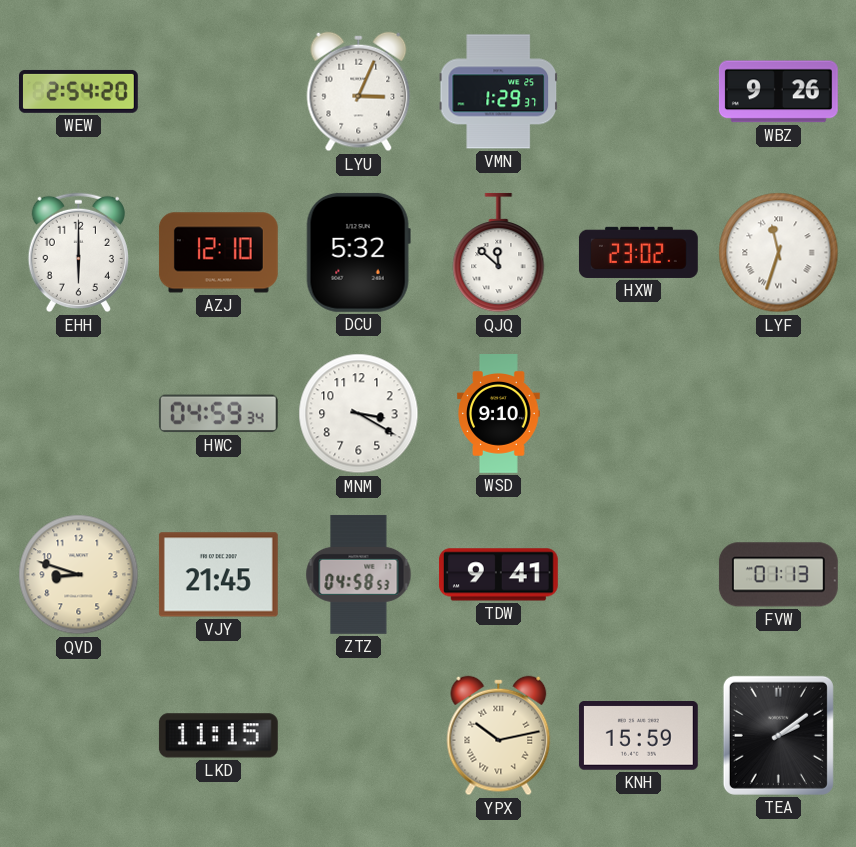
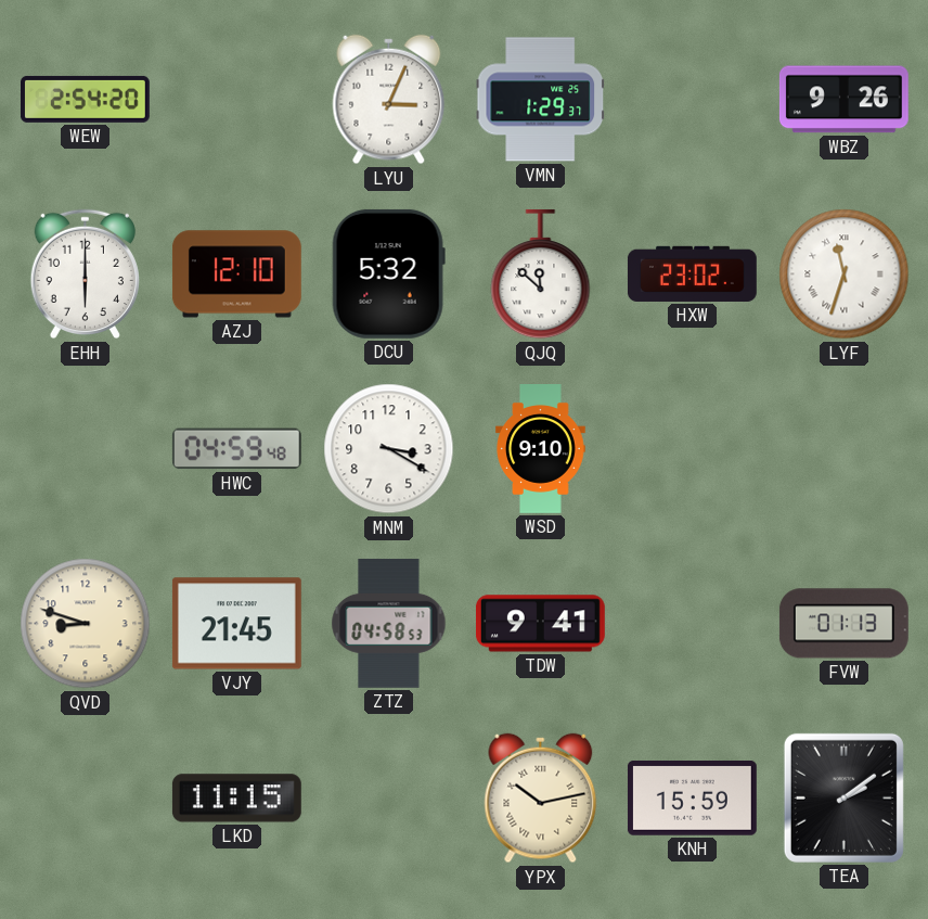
HWC: 04:59:34 -> 04:59:48 (236, 449)
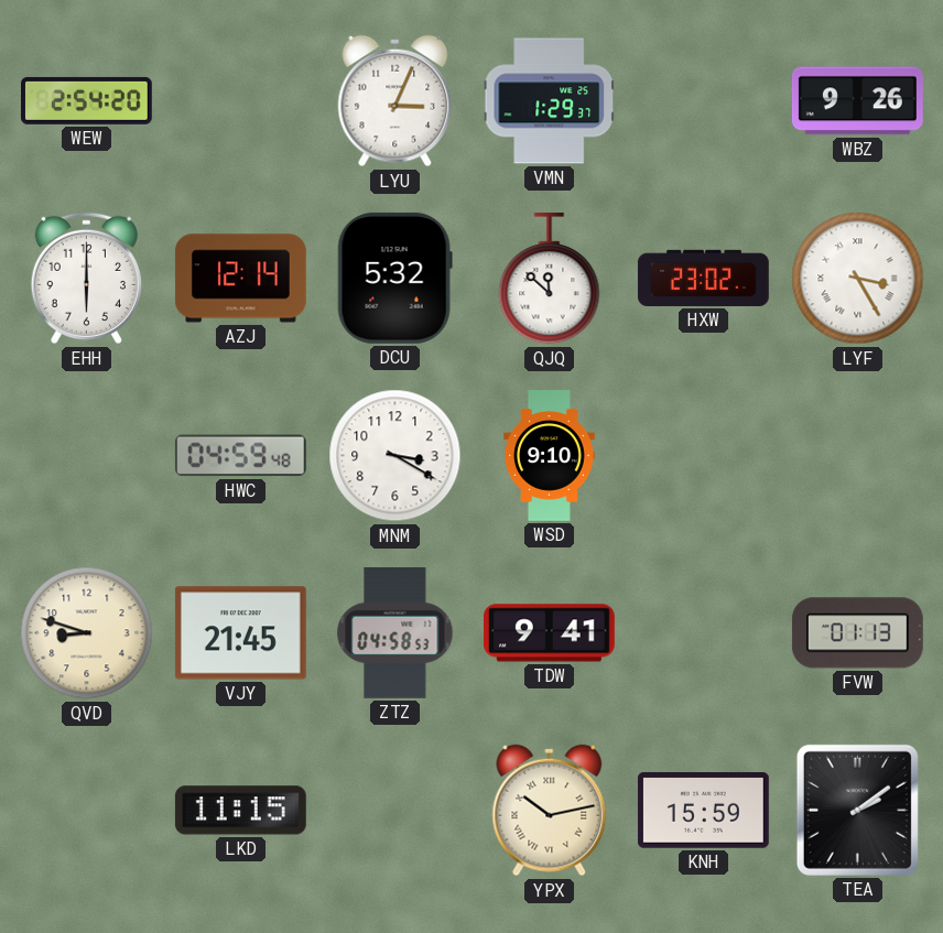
AZJ: 12:10 -> 12:14 (240, 279)
LYF: 11:33 -> 3:25 (858, 279)
